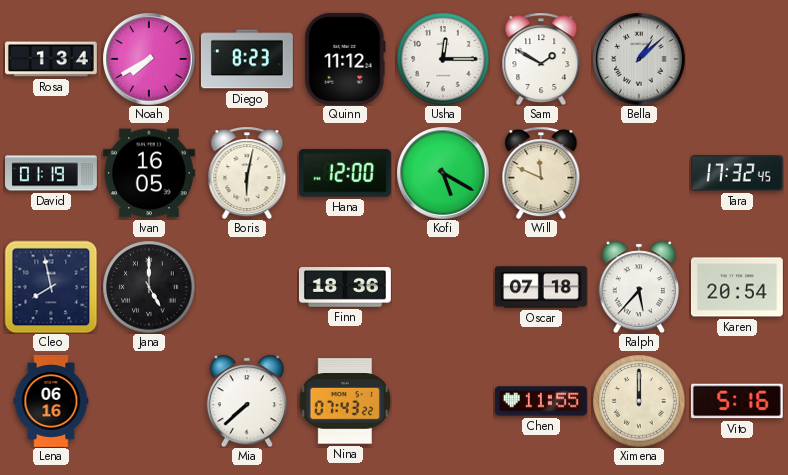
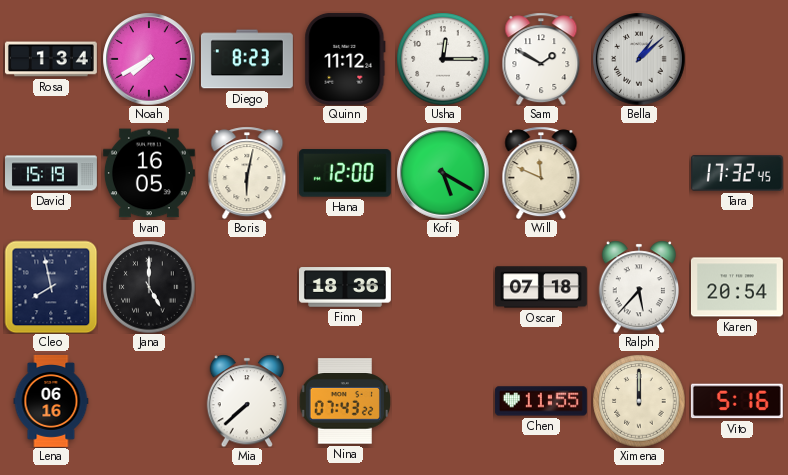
David: 01:19 -> 15:19 (52, 173)
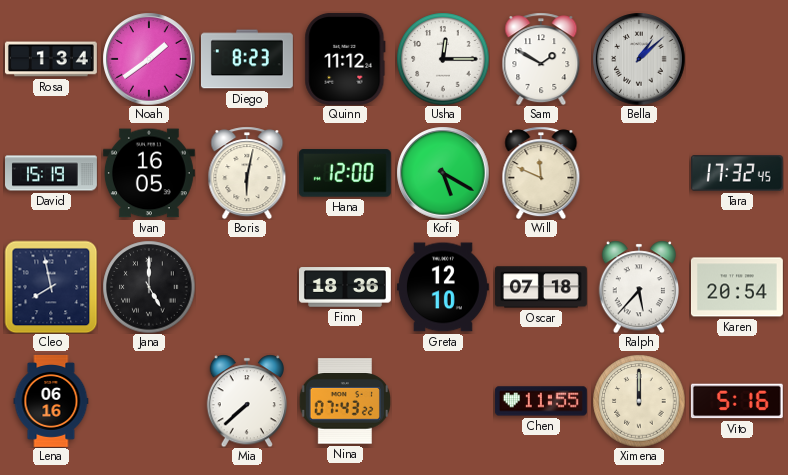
Noah: 7:40 -> 1:39 (149, 59)
Greta: none -> 12:10 (443, 287)
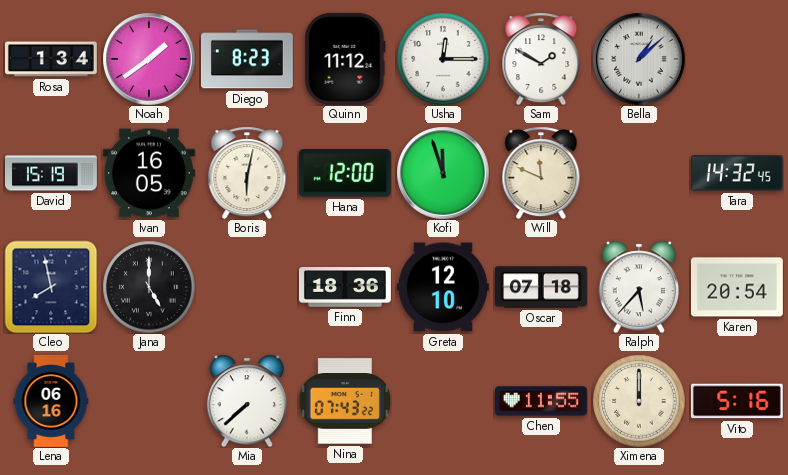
Kofi: 5:20 -> 11:57 (443, 173)
Tara: 17:32 -> 14:32 (737, 173)
